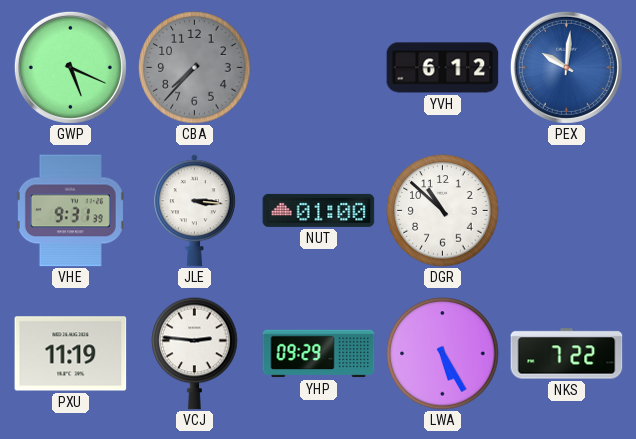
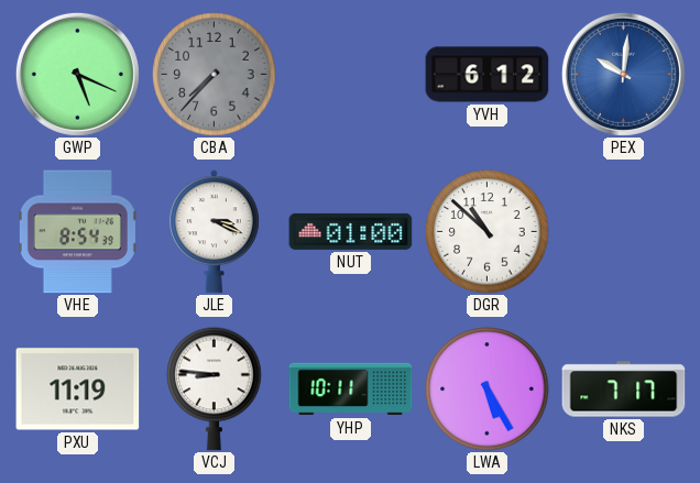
VHE: 9:31 -> 8:54 (77, 232)
JLE: 3:16 -> 3:19 (214, 232)
VCJ: 2:46 -> 8:46 (215, 388)
YHP: 09:29 -> 10:11 (351, 389)
NKS: 7:22 -> 7:17 (624, 389)
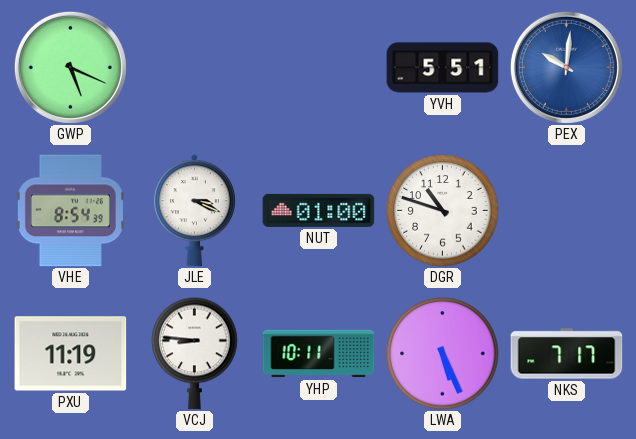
CBA: 7:37 -> none (215, 75)
YVH: 6:12 -> 5:51 (443, 68)
DGR: 10:52 -> 10:48 (443, 211)
LWA: 5:25 -> 5:26 (443, 354)
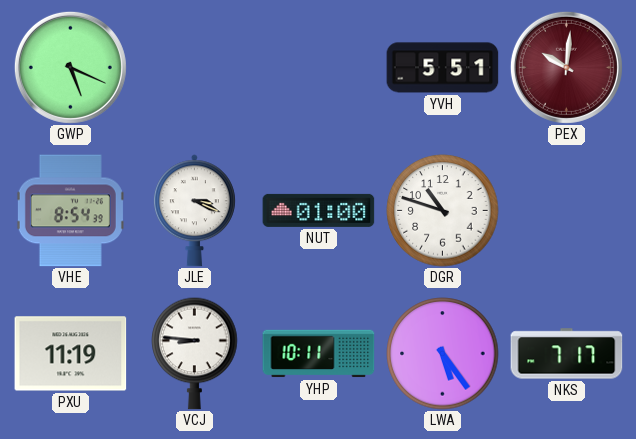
PEX dial: blue -> burgundy (566, 67)
LWA: 5:26 -> 5:24 (443, 354)
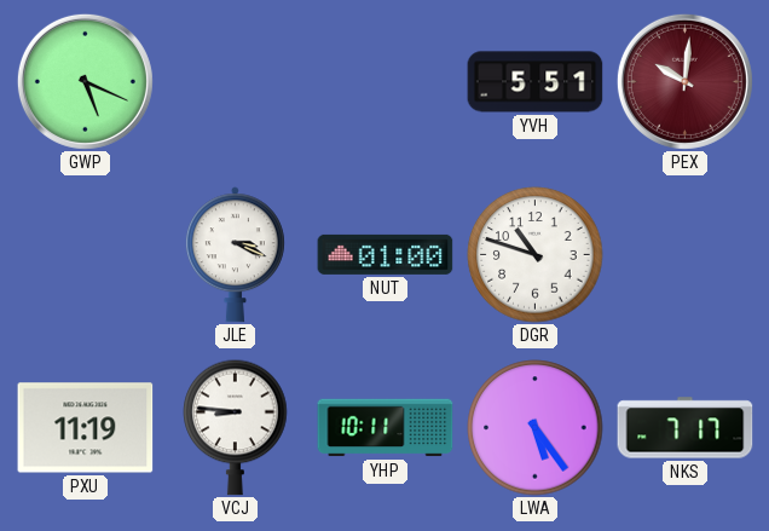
VHE: 8:54 -> none (70, 211)
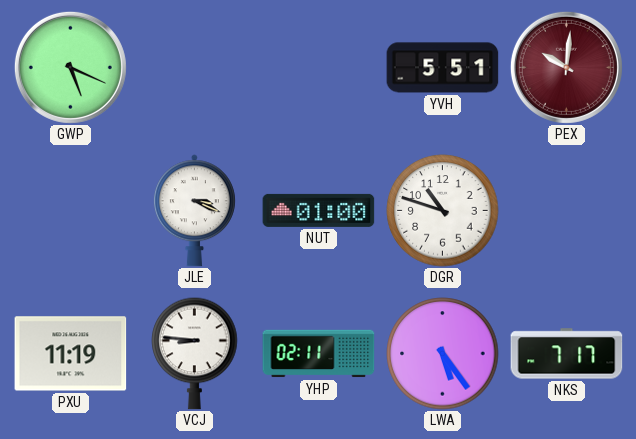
YHP: 10:11 -> 02:11 (319, 354)
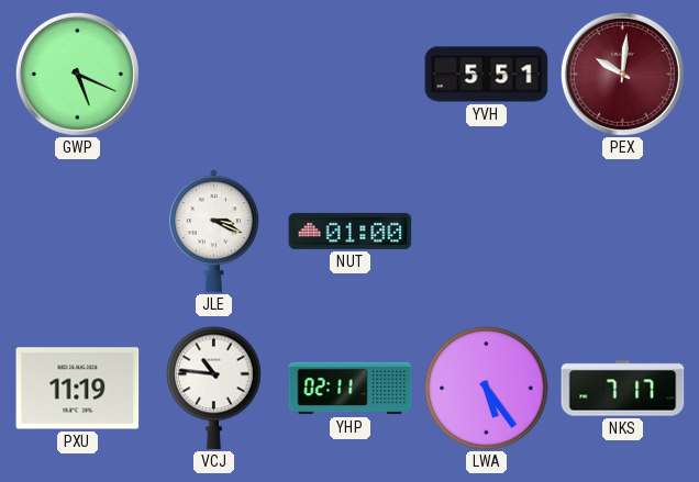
DGR: 10:48 -> none (443, 211)
VCJ: 8:46 -> 10:46 (214, 388)
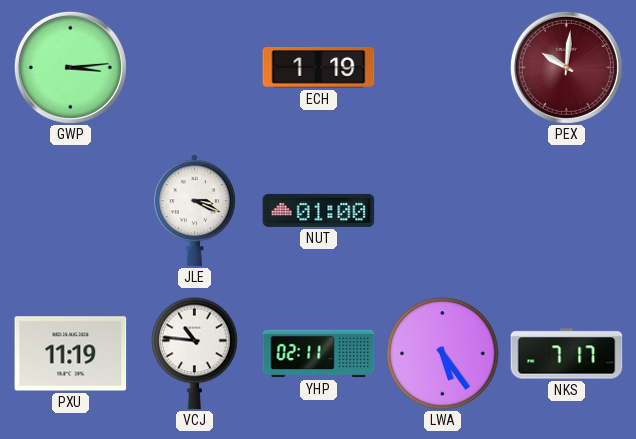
GWP: 5:19 -> 3:14 (70, 67)
ECH: none -> 1:19 (319, 68)
YVH: 5:51 -> none (487, 75)
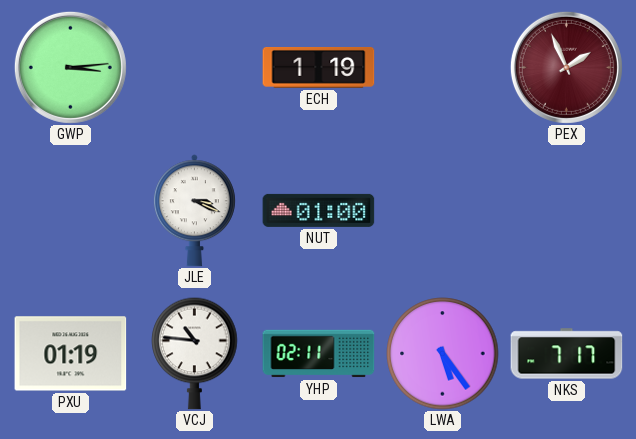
PEX: 10:01 -> 1:56 (566, 67)
PXU: 11:19 -> 01:19 (71, 354)
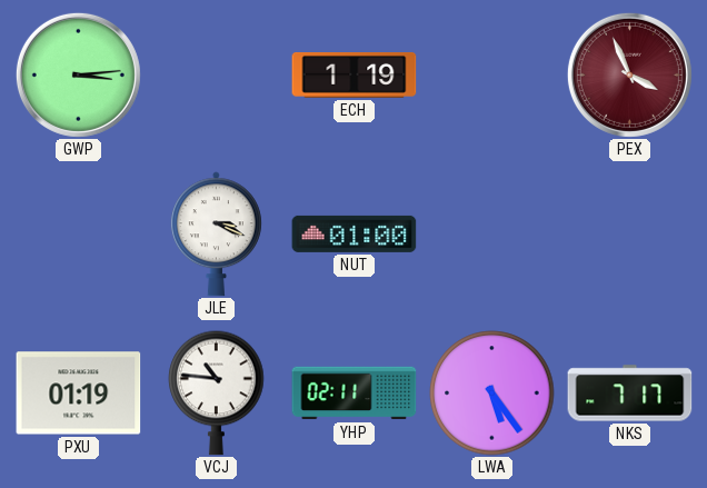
PEX: 1:56 -> 3:56 (629, 74)
